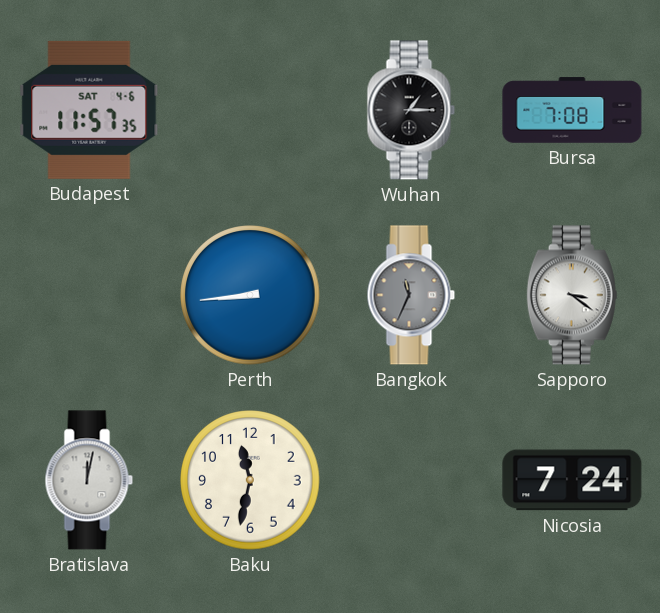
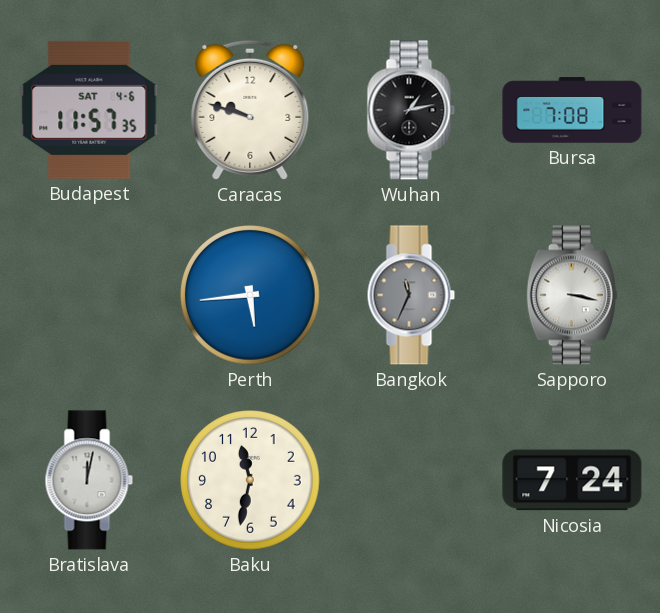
Caracas: none -> 9:48 (250, 110)
Wuhan: 1:15 -> 1:13 (411, 110)
Perth: 8:44 -> 5:44 (250, 295)
Sapporo: 3:21 -> 3:17 (572, 295)
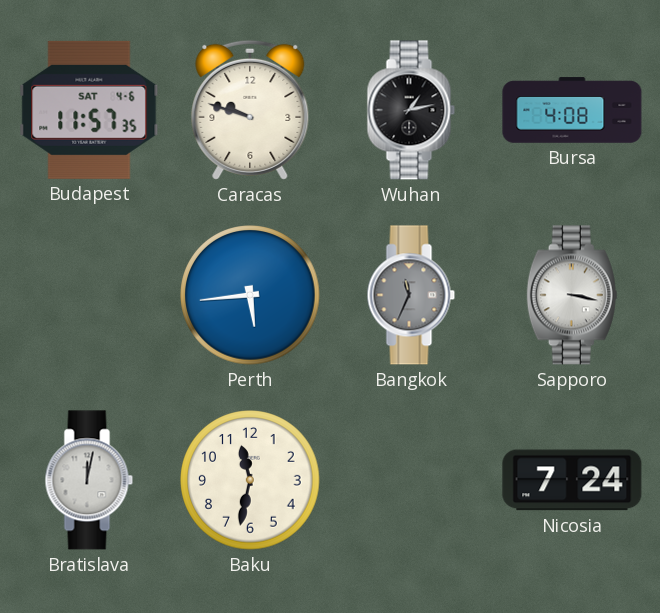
Bursa: 7:08 -> 4:08 (572, 110)
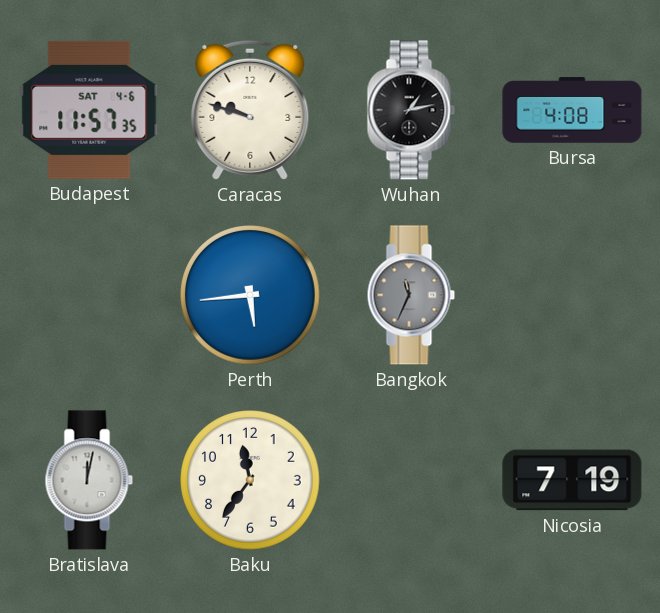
Sapporo: 3:17 -> none (572, 295)
Baku: 11:32 -> 11:36 (250, 480)
Nicosia: 7:24 -> 7:19 (572, 480)
